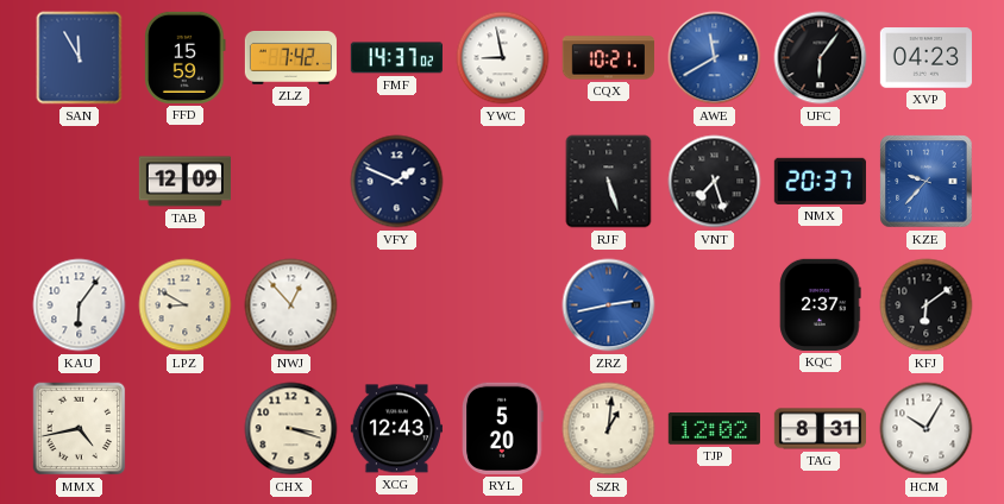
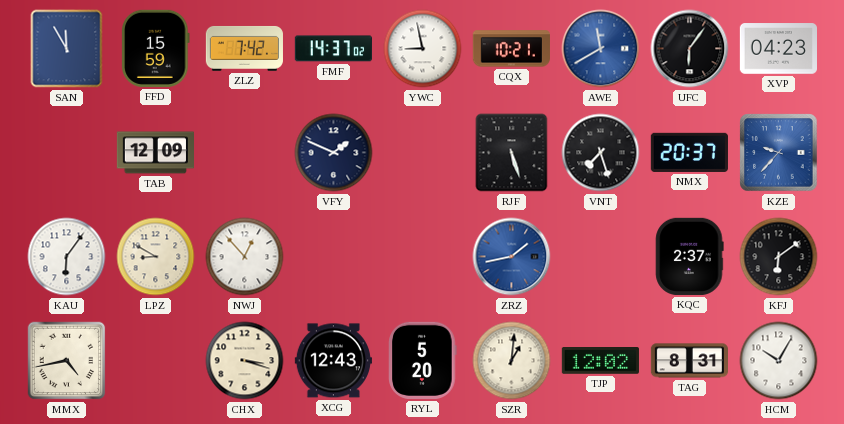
ZRZ: 2:43 -> 1:43 (512, 257)
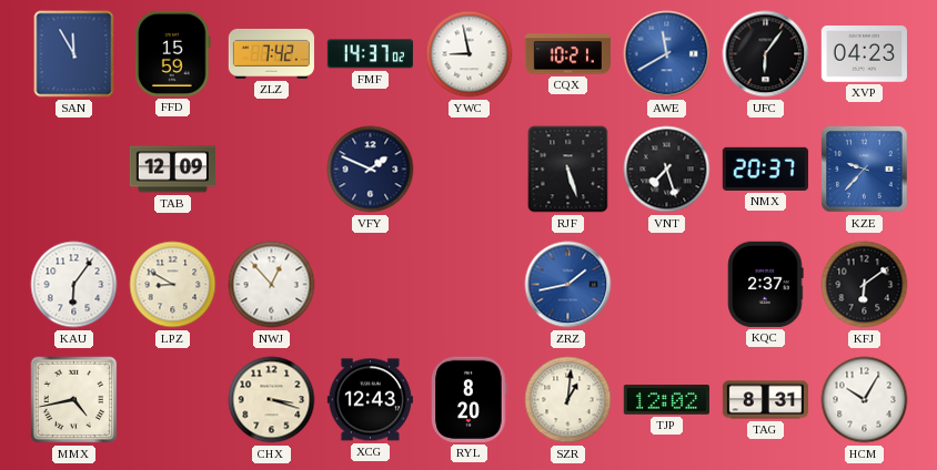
RYL: 5:20 -> 8:20 (470, 399)
